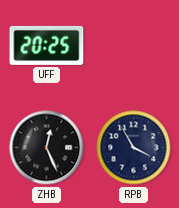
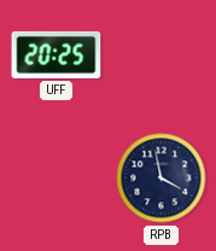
ZHB: 12:26 -> none (47, 148)
RPB: 3:55 -> 3:58 (162, 179)
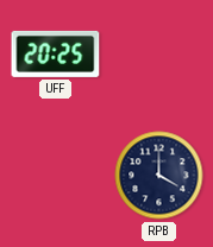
RPB: 3:58 -> 4:00 (159, 176)
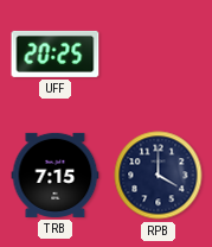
TRB: none -> 7:15 (56, 175)
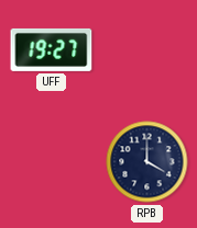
UFF: 20:25 -> 19:27 (52, 49)
TRB: 7:15 -> none (56, 175)
